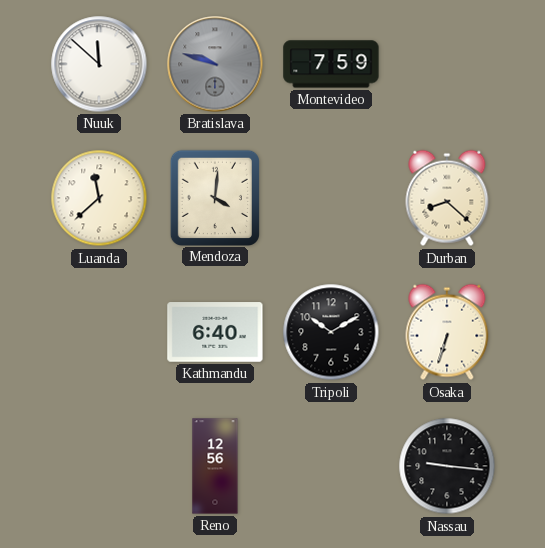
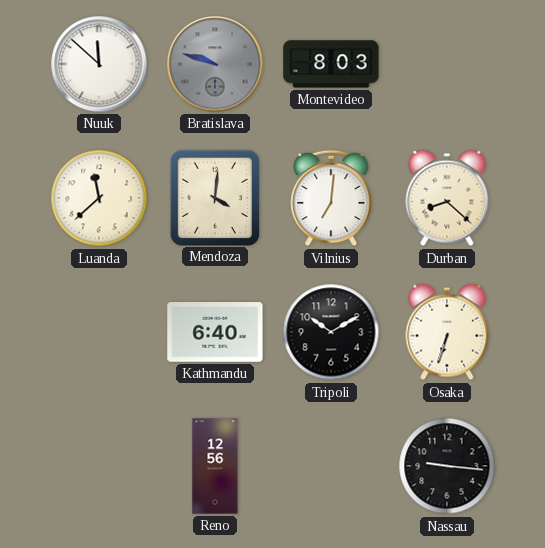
Montevideo: 7:59 -> 8:03 (331, 64)
Vilnius: none -> 7:01 (331, 198)
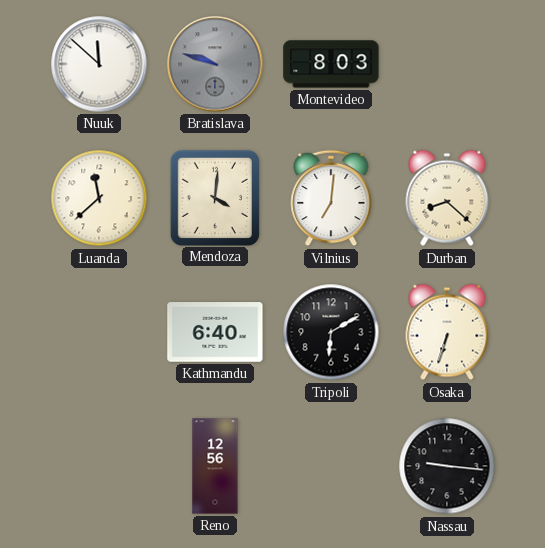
Tripoli: 10:10 -> 6:10 (331, 332)
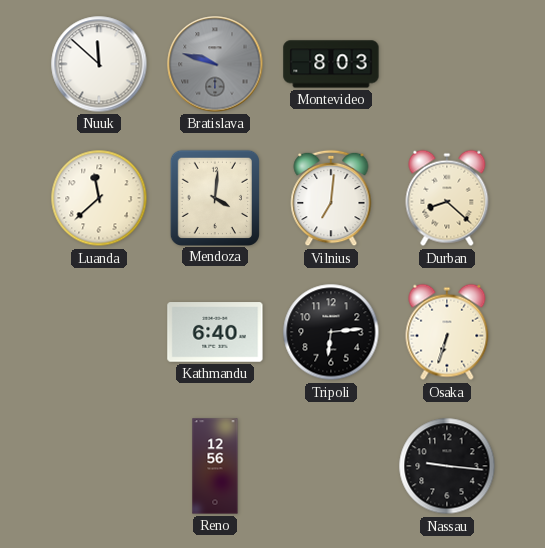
Tripoli: 6:10 -> 6:14 (331, 332)
